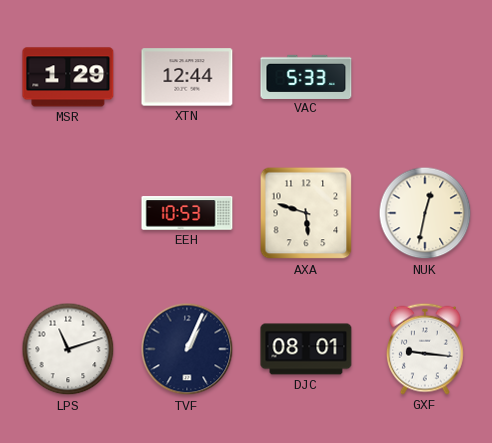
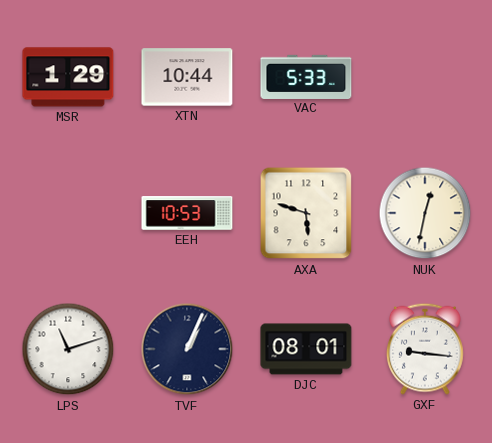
XTN: 12:44 -> 10:44 (187, 77)
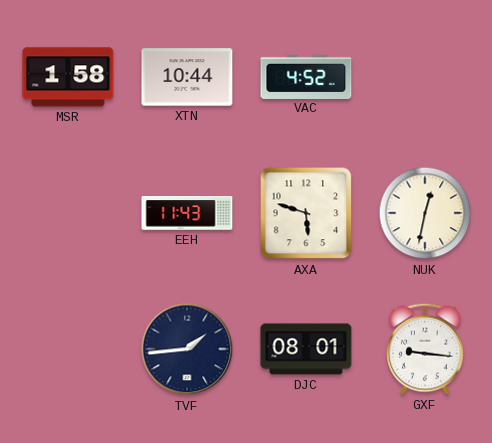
MSR: 1:29 -> 1:58 (68, 77)
VAC: 5:33 -> 4:52 (306, 76)
EEH: 10:53 -> 11:43 (187, 213)
LPS: 11:12 -> none (68, 349)
TVF: 1:04 -> 1:44 (187, 349)
